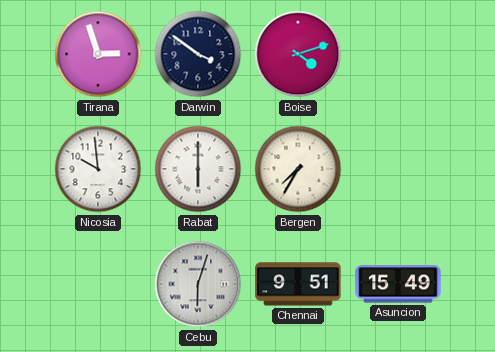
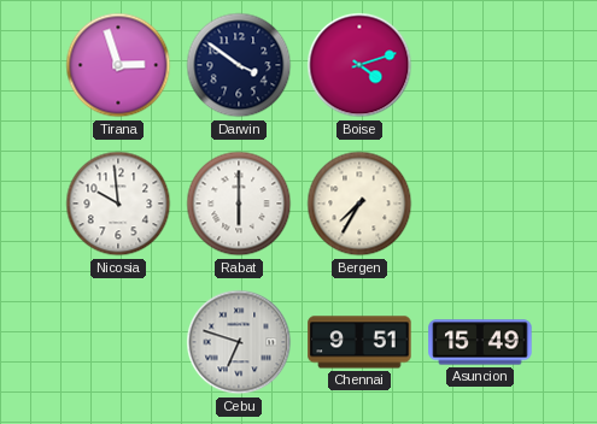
Cebu: 6:03 -> 6:48 (239, 342)
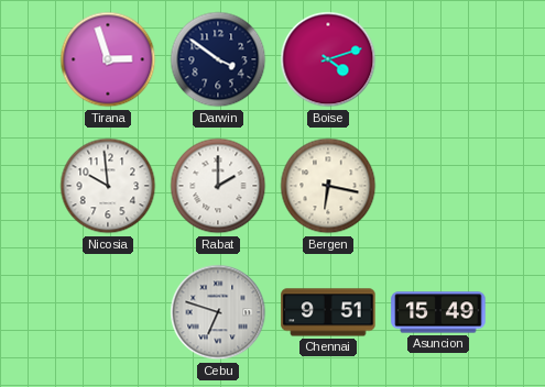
Rabat: 6:00 -> 2:00 (218, 186)
Bergen: 7:35 -> 6:17 (328, 186)
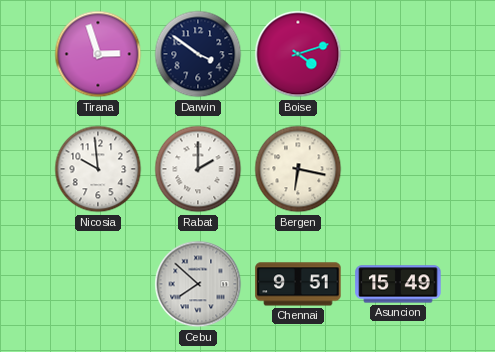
Cebu: 6:48 -> 7:52 (198, 284)
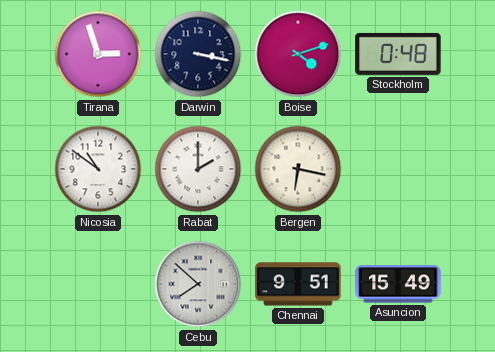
Darwin: 3:51 -> 3:17 (198, 54)
Stockholm: none -> 0:48 (398, 54)
Nicosia: 9:59 -> 10:51 (98, 169)
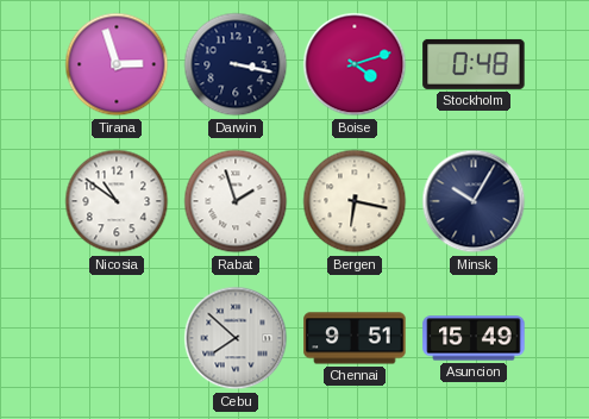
Rabat: 2:00 -> 1:57 (236, 201)
Minsk: none -> 10:05 (474, 201)
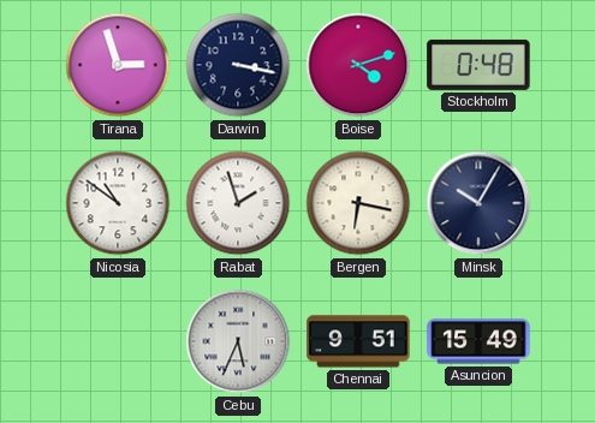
Cebu: 7:52 -> 5:34 (238, 341)
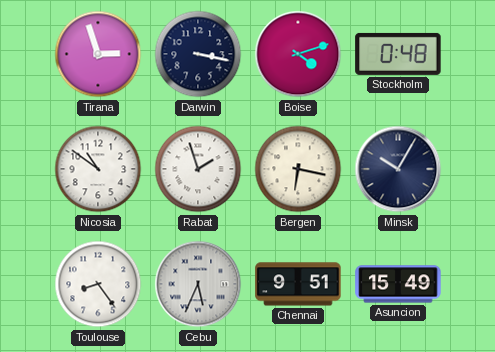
Toulouse: none -> 8:24 (98, 284)
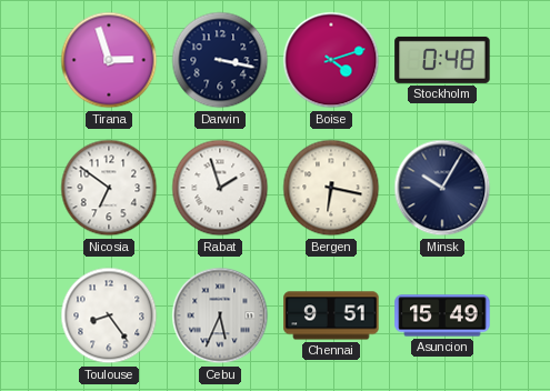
Nicosia: 10:51 -> 6:51 (109, 188)
